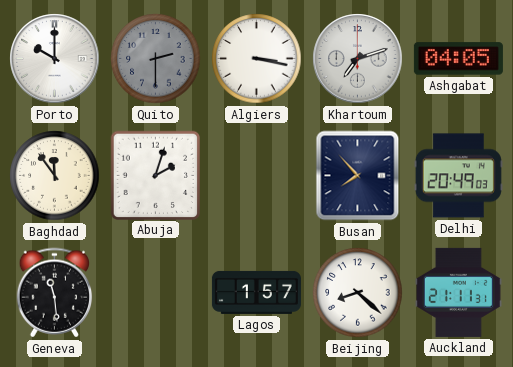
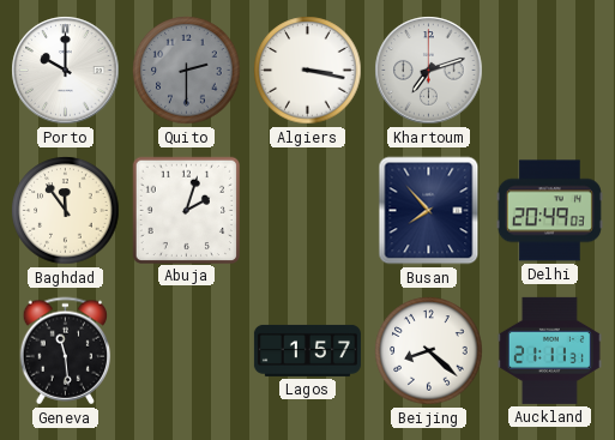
Ashgabat: 04:05 -> none (458, 59)
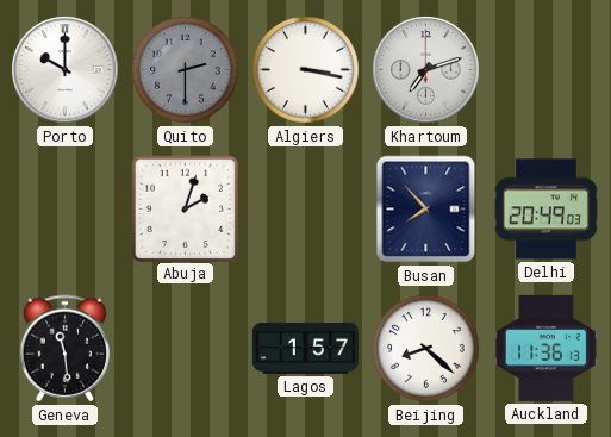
Baghdad: 11:54 -> none (66, 211)
Auckland: 21:11 -> 11:36 (545, 348)
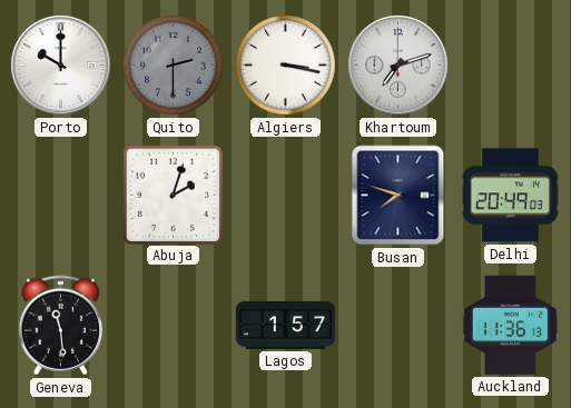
Busan: 7:53 -> 7:48 (398, 196)
Beijing: 8:22 -> none (426, 349)
